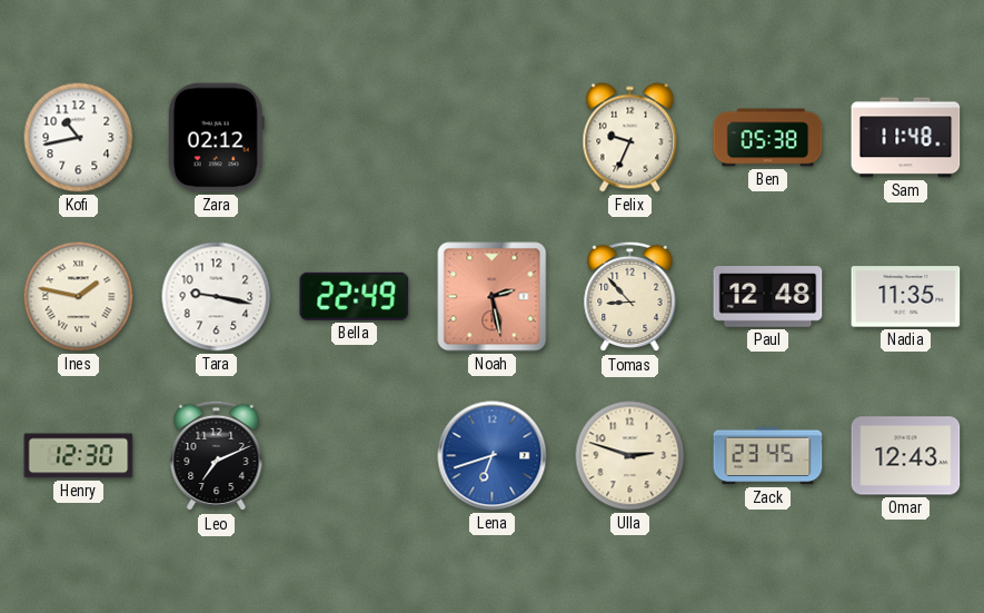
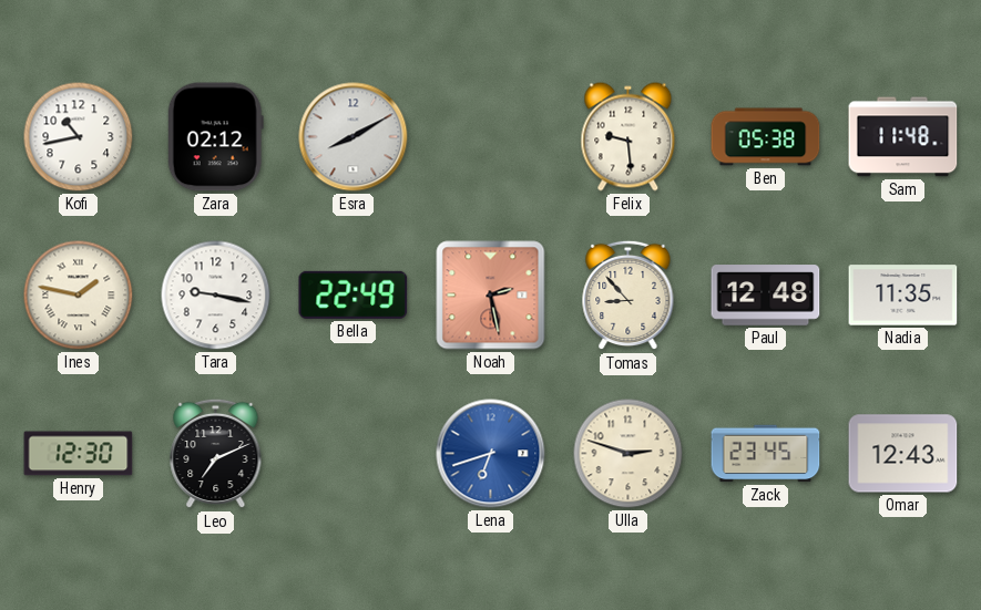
Esra: none -> 8:10 (354, 137)
Felix: 9:34 -> 9:29 (629, 137)
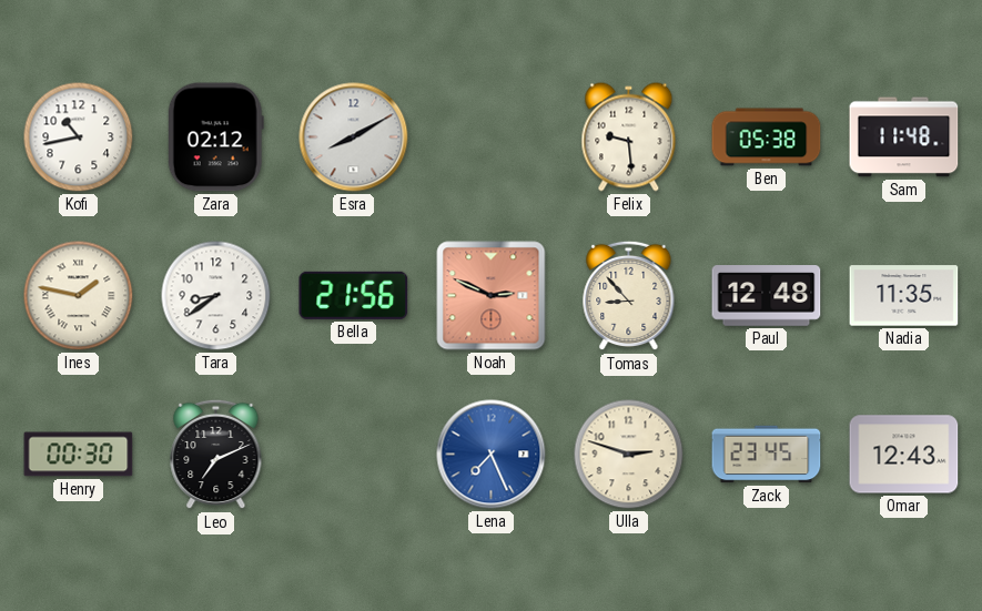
Tara: 9:17 -> 8:39 (216, 296)
Bella: 22:49 -> 21:56 (354, 295)
Noah: 2:28 -> 2:49 (492, 296)
Henry: 12:30 -> 00:30 (79, 455)
Lena: 6:42 -> 7:26 (492, 455)
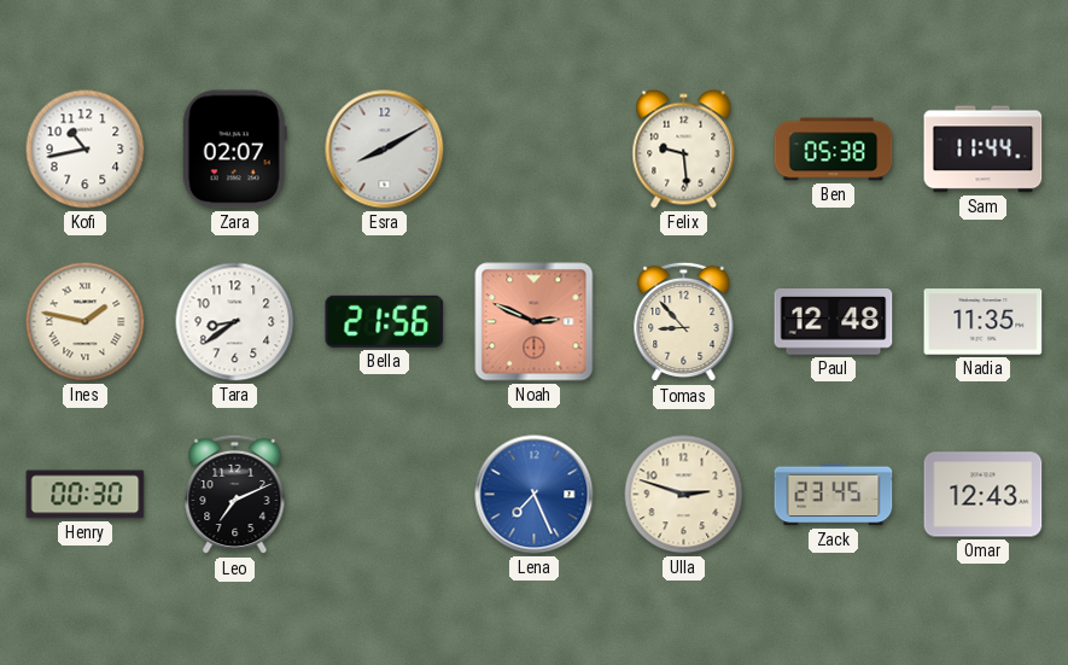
Zara: 02:12 -> 02:07 (234, 150)
Sam: 11:48 -> 11:44 (984, 150)
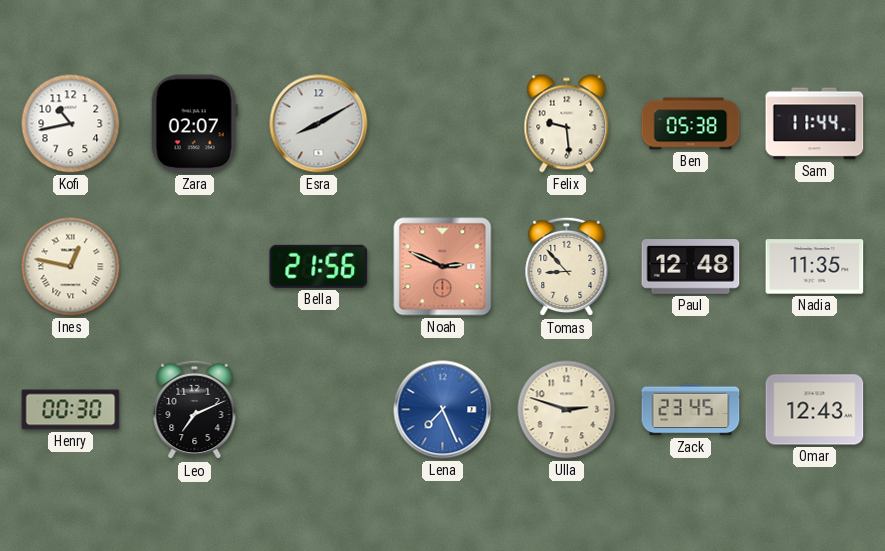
Ines: 1:47 -> 12:47 (71, 267)
Tara: 8:39 -> none (235, 322)
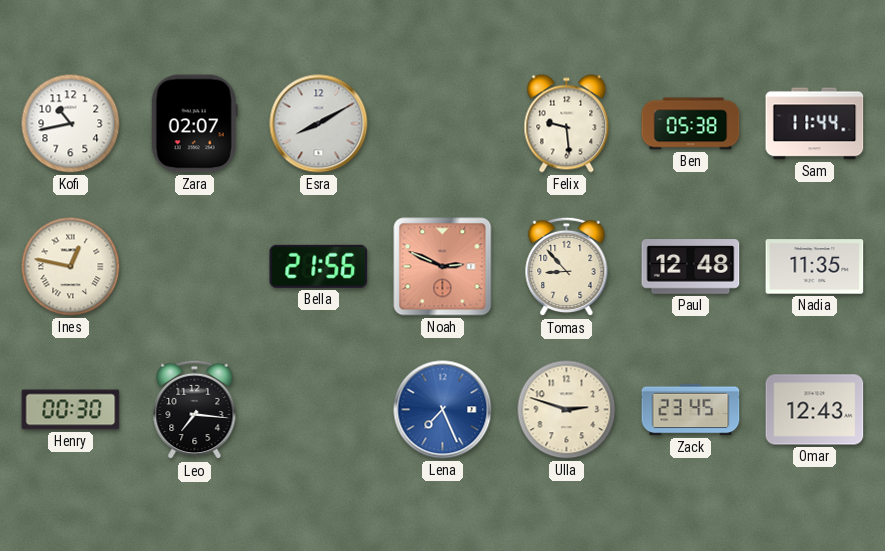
Leo: 7:11 -> 7:16 (195, 410)
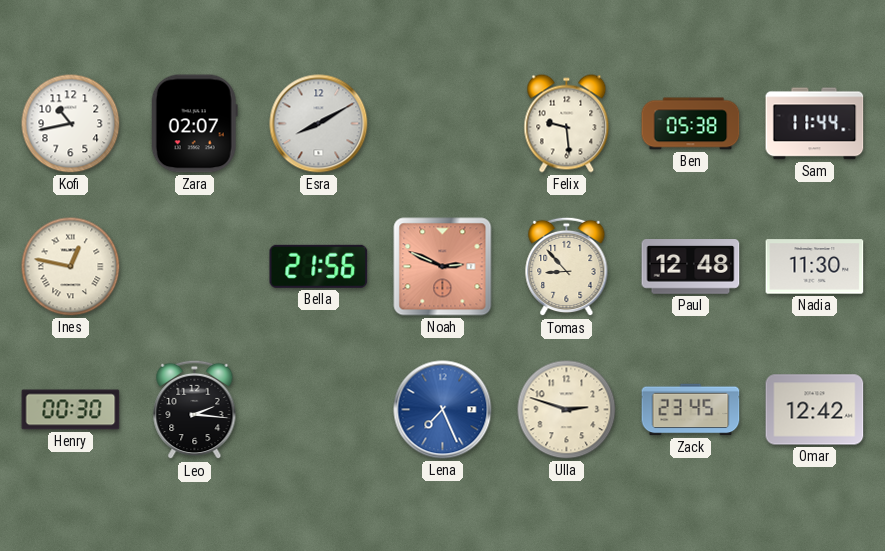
Nadia: 11:35 -> 11:30 (815, 267)
Leo: 7:16 -> 2:16 (195, 410)
Omar: 12:43 -> 12:42 (815, 410)
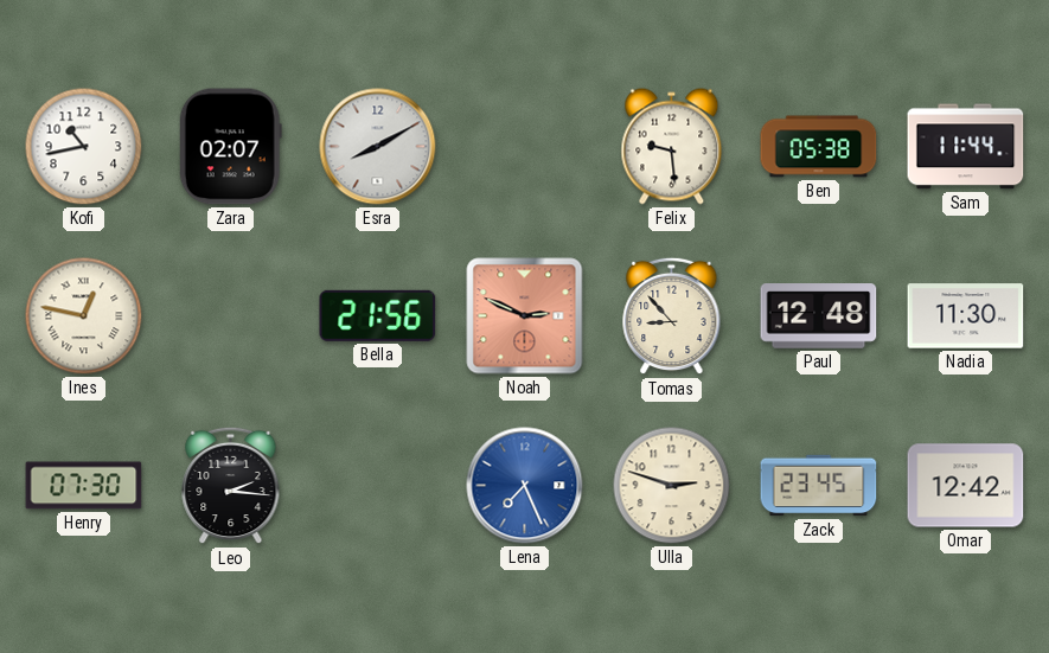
Henry: 00:30 -> 07:30 (84, 486)
